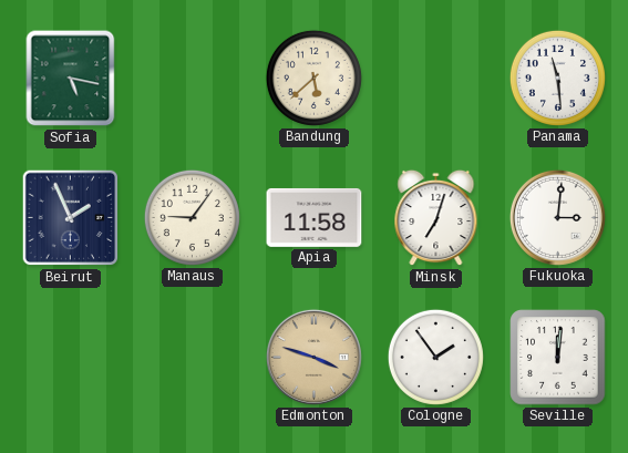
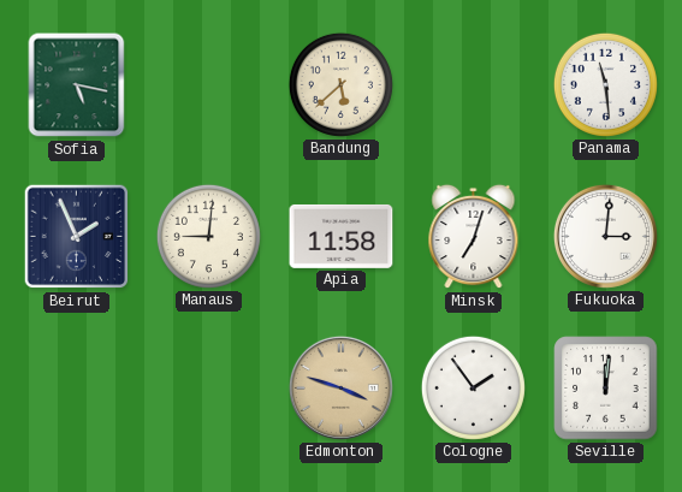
Manaus: 9:06 -> 9:01 (208, 236)
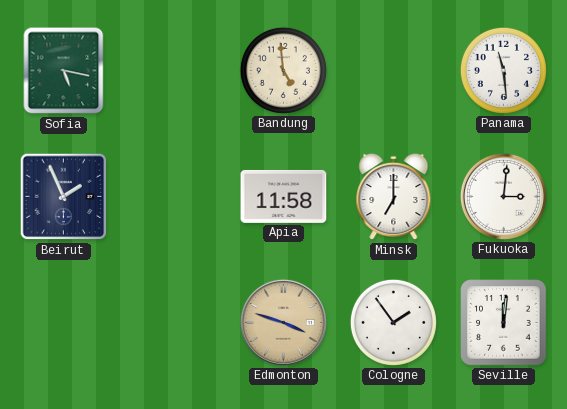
Bandung: 5:38 -> 4:59 (283, 70)
Manaus: 9:01 -> none (208, 236)
Minsk: 7:03 -> 7:00 (394, 197)
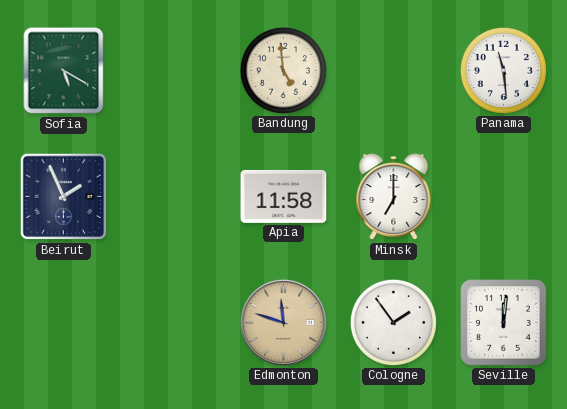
Sofia: 5:17 -> 5:20 (64, 71)
Fukuoka: 3:01 -> none (503, 196)
Edmonton: 3:48 -> 11:48 (283, 322)
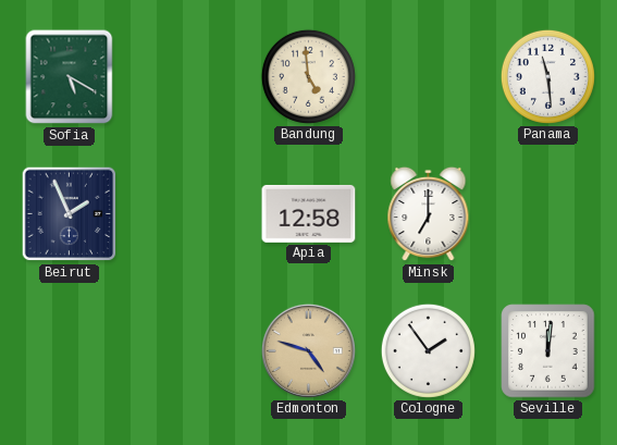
Apia: 11:58 -> 12:58 (309, 213)
Edmonton: 11:48 -> 4:48 (308, 350)
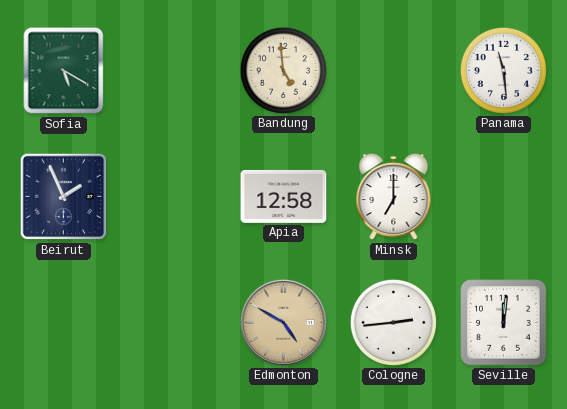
Edmonton: 4:48 -> 4:50 (283, 322)
Cologne: 1:54 -> 2:44 (393, 322)
